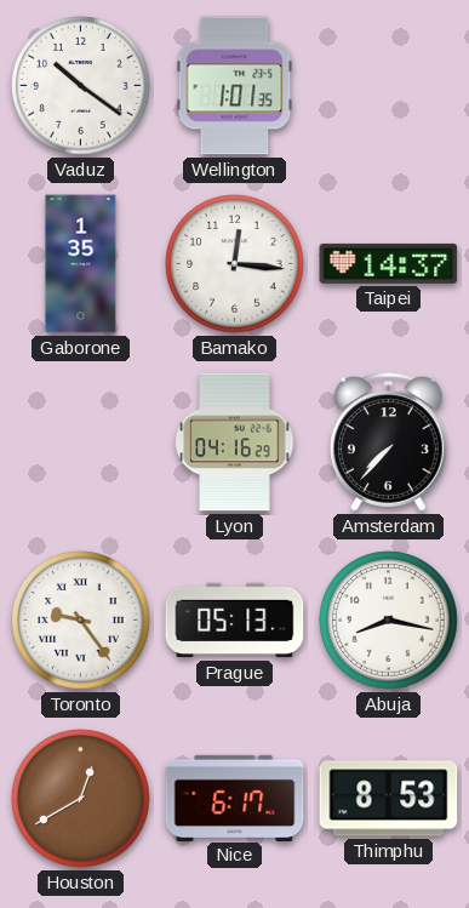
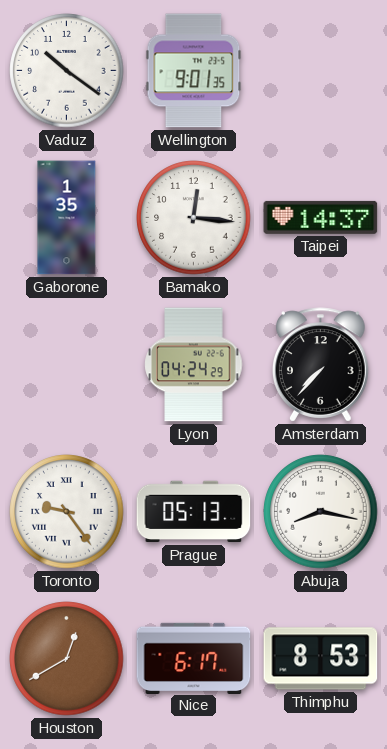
Wellington: 1:01 -> 9:01 (194, 71)
Lyon: 04:16 -> 04:24 (194, 365)
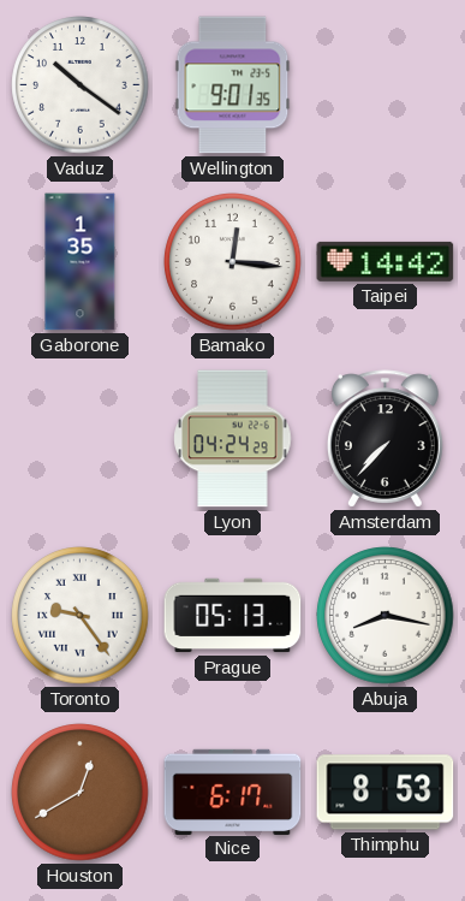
Taipei: 14:37 -> 14:42 (386, 261)
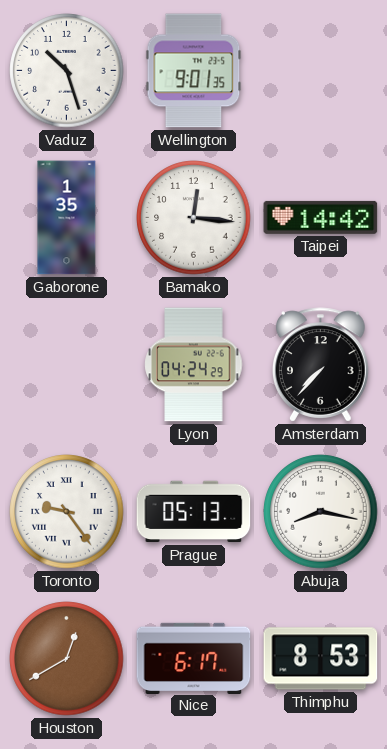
Vaduz: 10:21 -> 10:27 (67, 71)
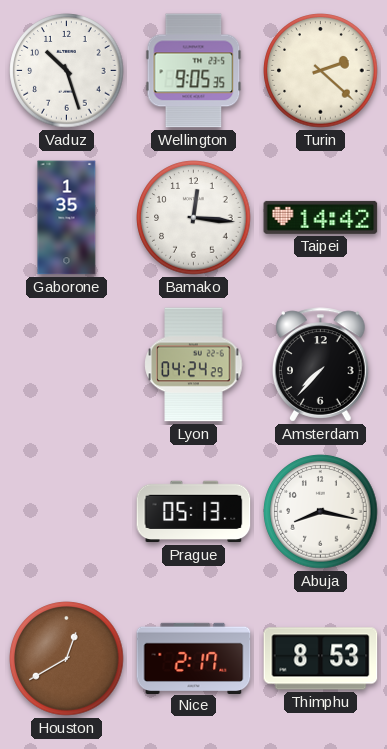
Wellington: 9:01 -> 9:05 (194, 71)
Turin: none -> 2:22 (321, 71)
Toronto: 9:24 -> none (67, 512)
Nice: 6:17 -> 2:17 (194, 658)
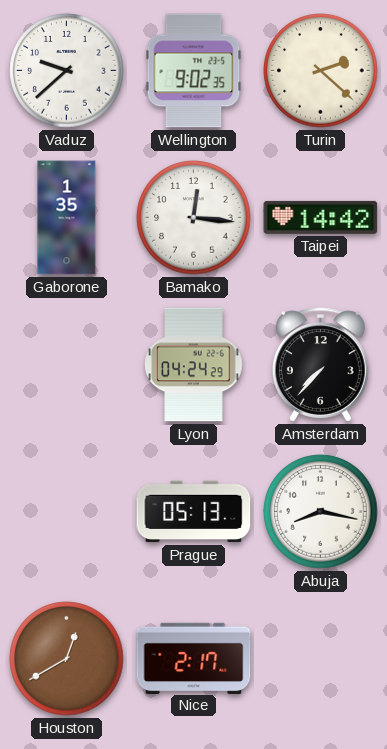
Vaduz: 10:27 -> 9:38 (67, 71)
Wellington: 9:05 -> 9:02 (194, 71)
Thimphu: 8:53 -> none (321, 659)
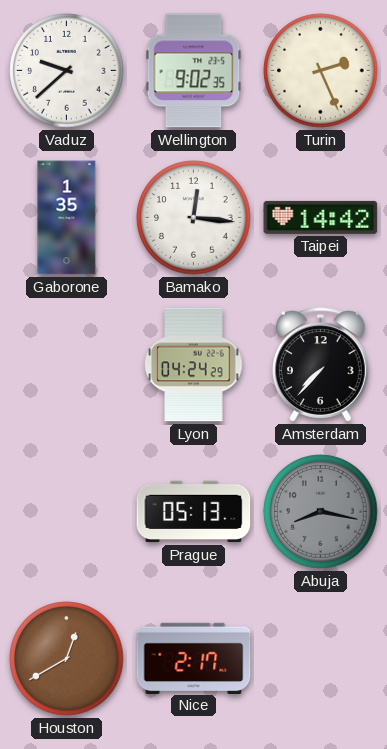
Turin: 2:22 -> 2:26 (321, 71)
Abuja dial: white -> grey (321, 512)
